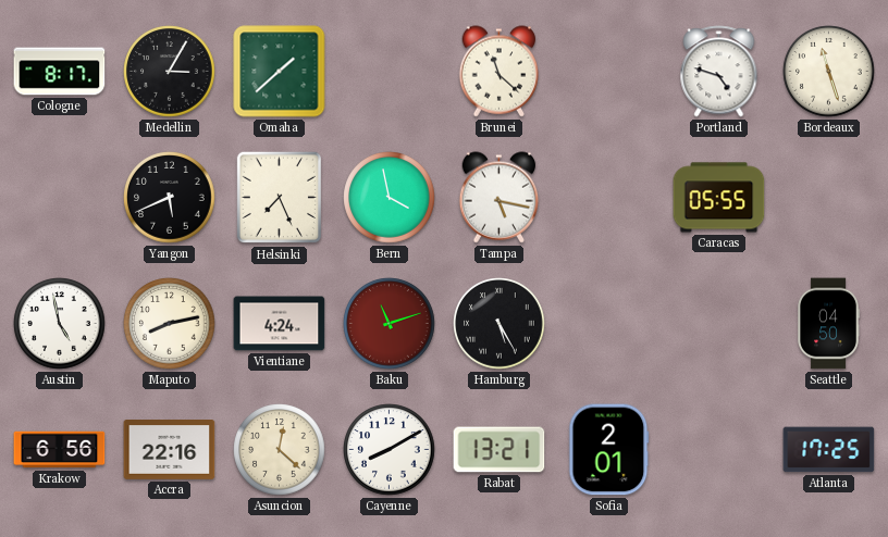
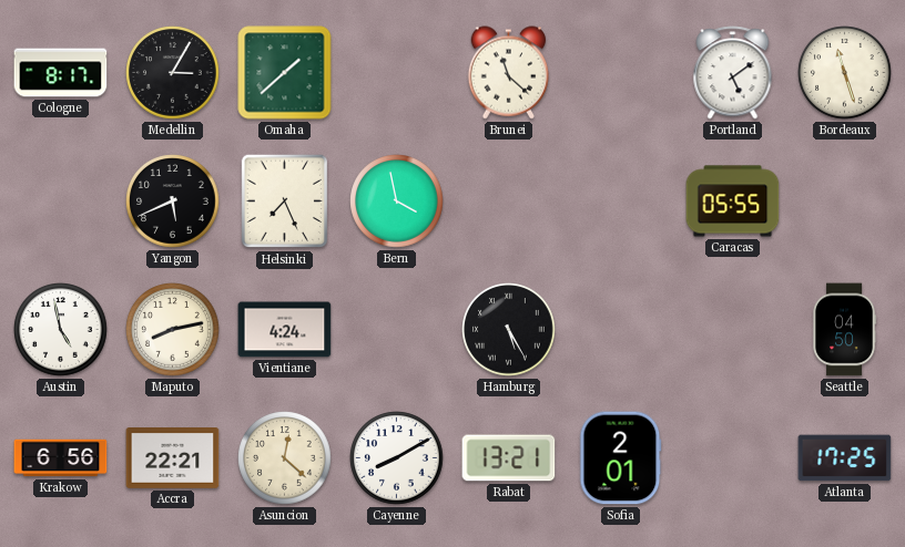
Portland: 4:48 -> 5:09 (733, 73)
Tampa: 5:17 -> none (499, 198)
Baku: 11:12 -> none (390, 324)
Accra: 22:16 -> 22:21 (173, 458)
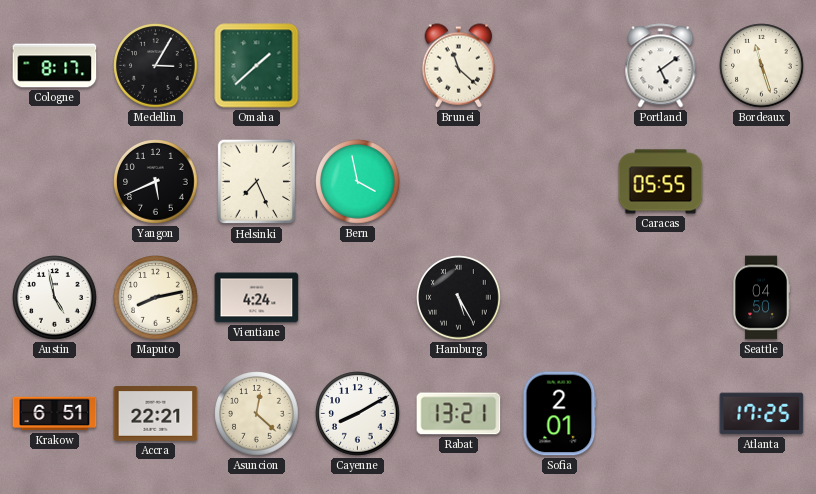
Krakow: 6:56 -> 6:51 (55, 414)
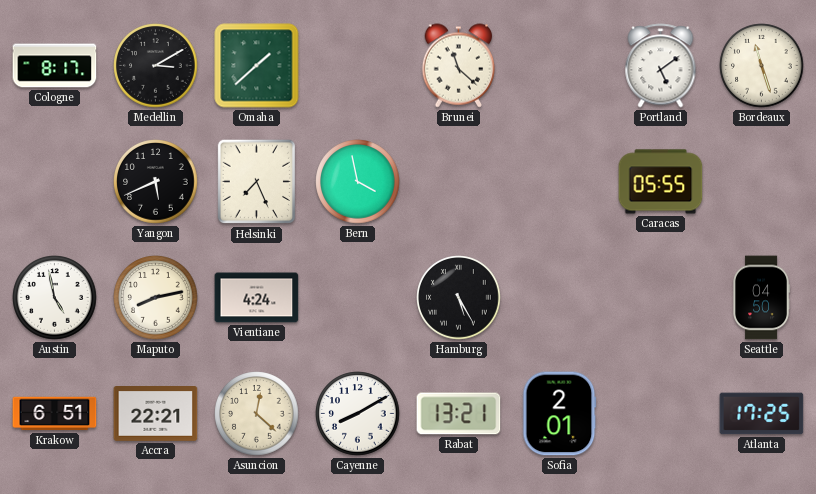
Medellin: 3:05 -> 3:10 (156, 66)
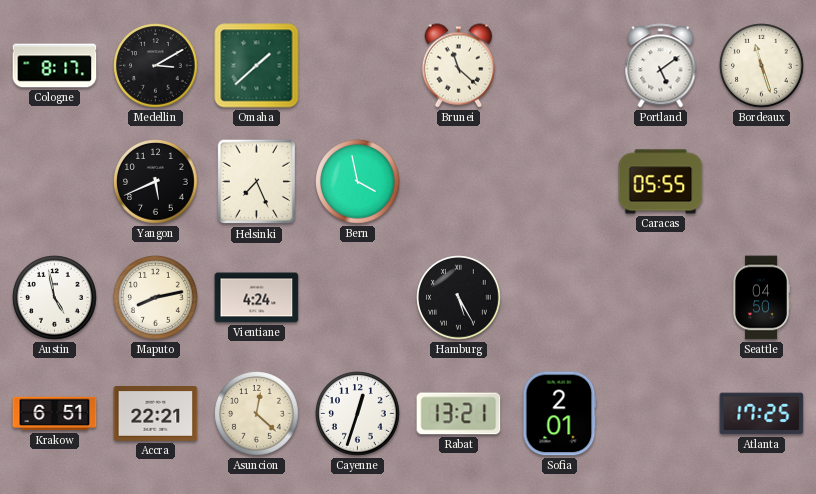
Cayenne: 8:10 -> 12:33 (358, 414)
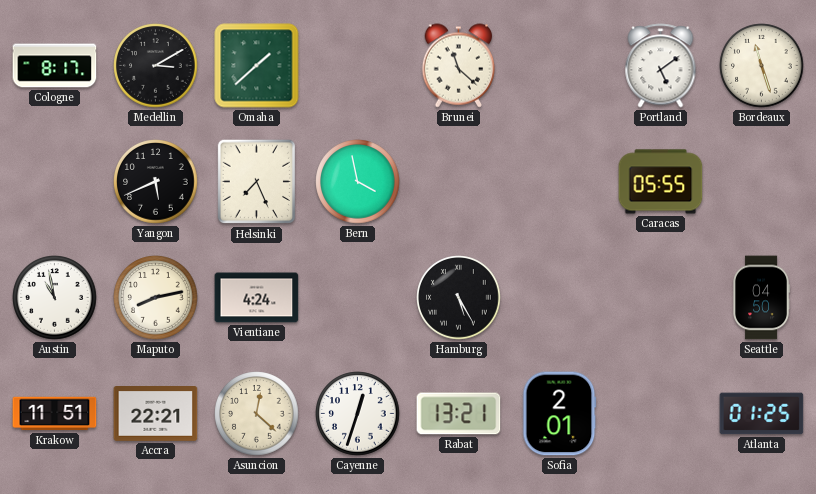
Austin: 4:58 -> 10:58 (55, 298)
Krakow: 6:51 -> 11:51 (55, 414)
Atlanta: 17:25 -> 01:25 (762, 414)
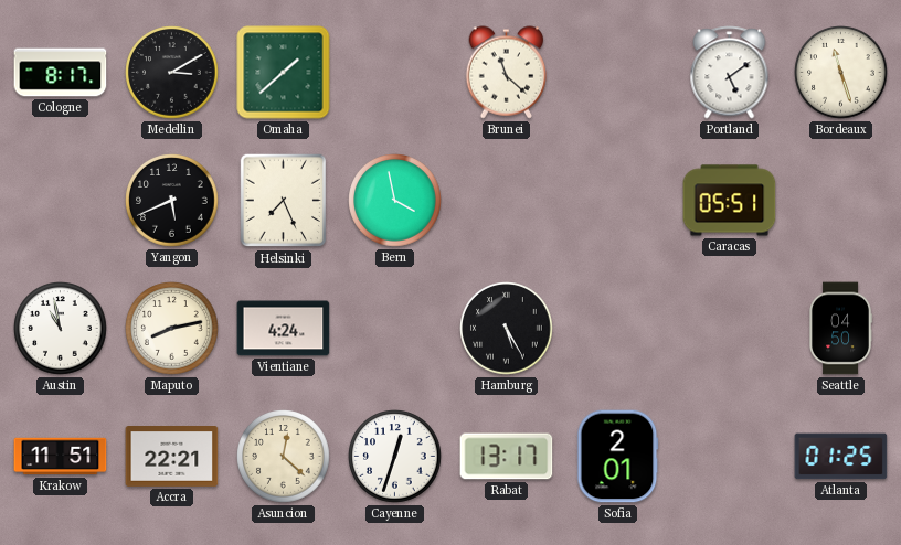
Caracas: 05:55 -> 05:51 (730, 201)
Rabat: 13:21 -> 13:17 (507, 457)
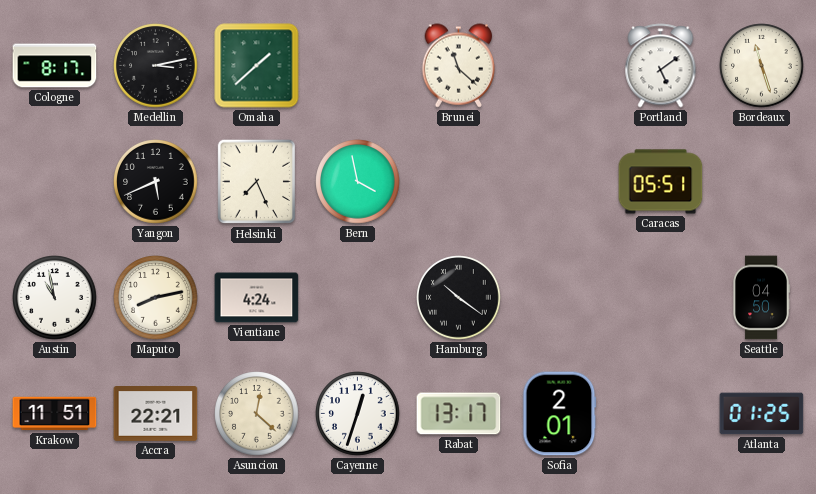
Medellin: 3:10 -> 3:13 (156, 66)
Hamburg: 5:25 -> 10:21 (459, 298)
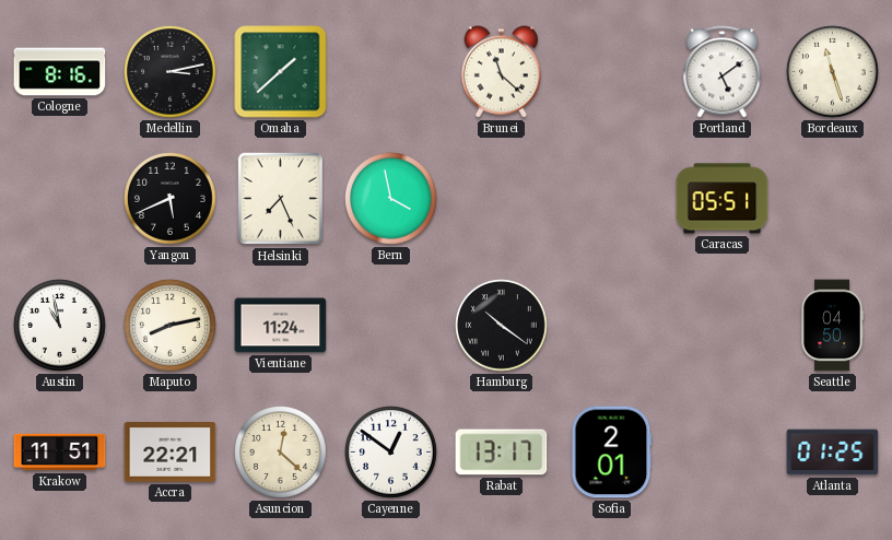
Cologne: 8:17 -> 8:16 (60, 72)
Vientiane: 4:24 -> 11:24 (281, 326)
Cayenne: 12:33 -> 12:51 (391, 453)
